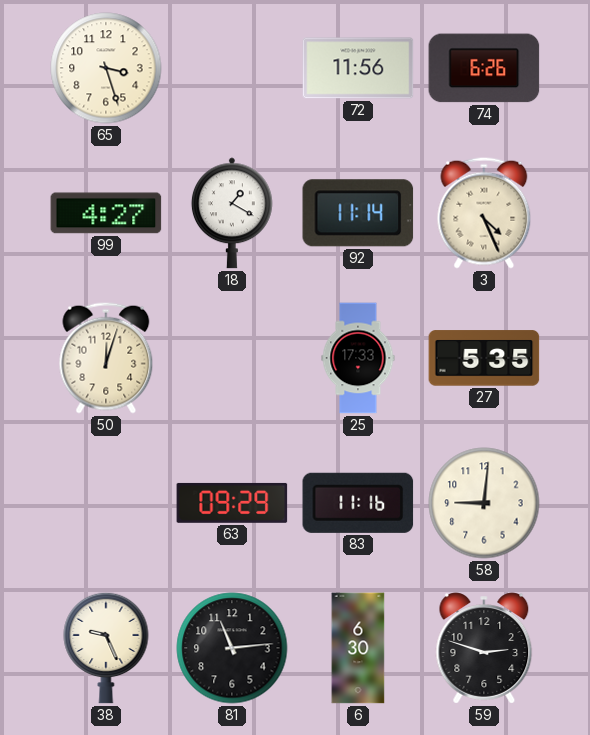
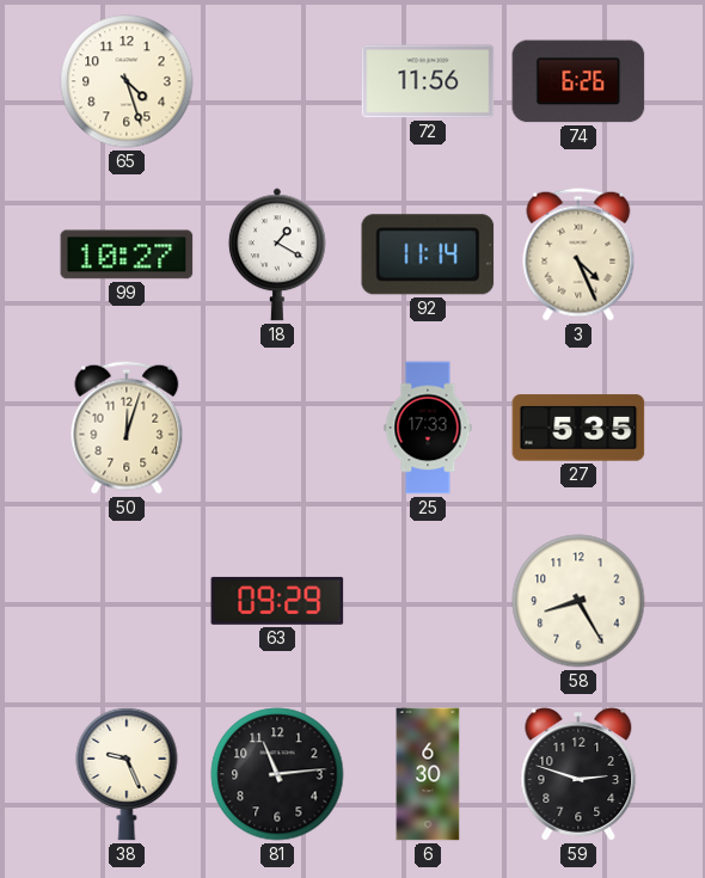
65: 3:27 -> 4:27 (127, 81)
99: 4:27 -> 10:27 (127, 254)
83: 11:16 -> none (358, 503)
58: 9:01 -> 8:25 (578, 601)
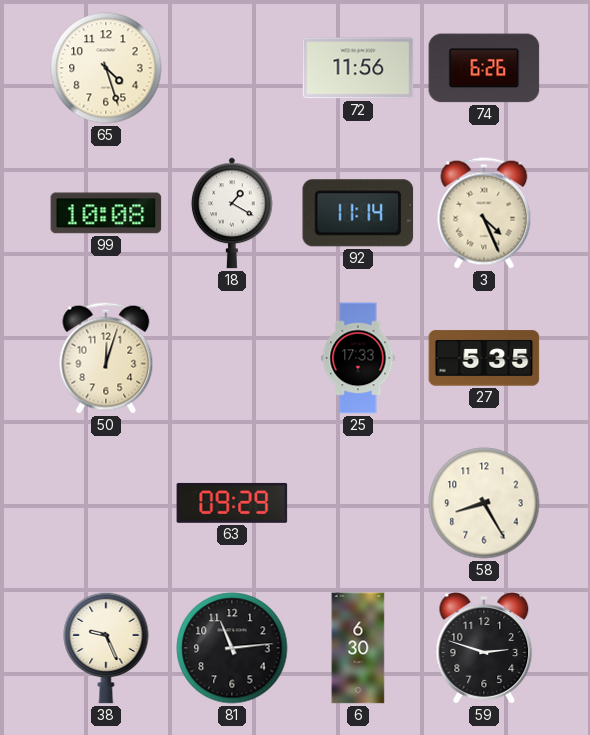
99: 10:27 -> 10:08 (106, 213)
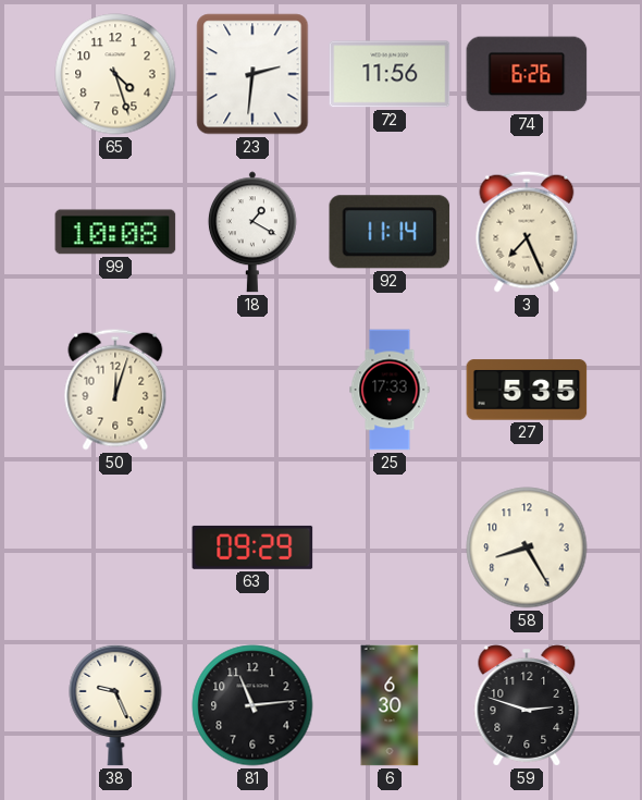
23: none -> 2:31 (252, 74)
3: 4:26 -> 7:26 (527, 232)
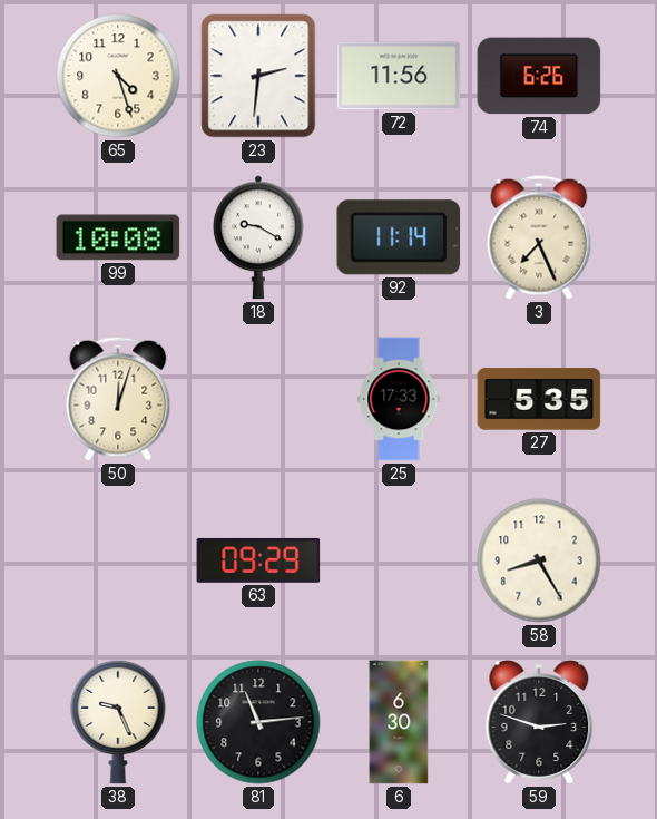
18: 1:20 -> 9:20 (258, 237)
